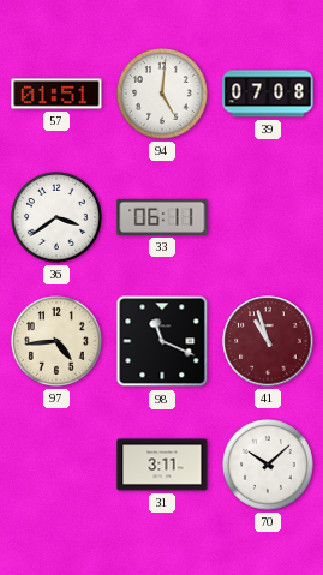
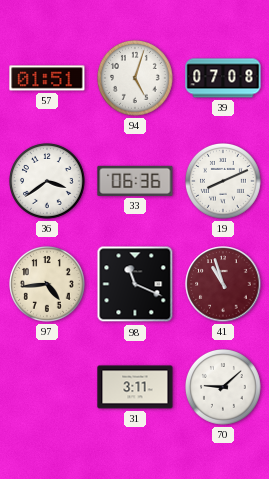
94: 5:01 -> 5:03 (136, 79)
33: 06:11 -> 06:36 (135, 181)
19: none -> 8:11 (224, 182)
70: 10:08 -> 9:08 (224, 388)
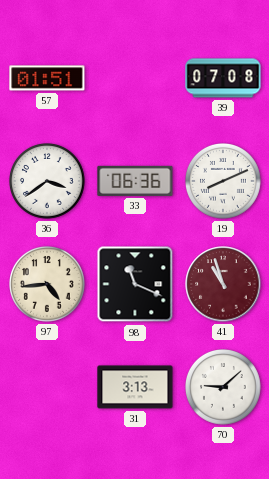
94: 5:03 -> none (136, 79)
31: 3:11 -> 3:13 (135, 387)
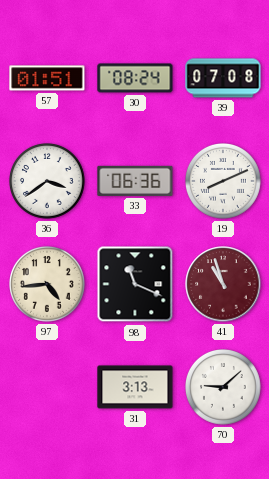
30: none -> 08:24 (135, 78)
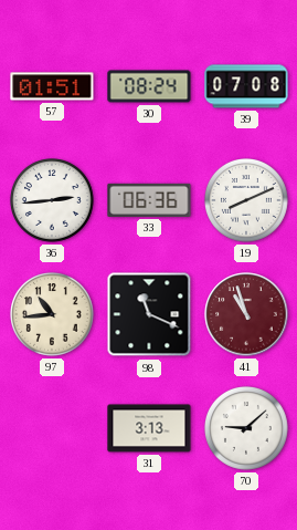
36: 3:39 -> 2:44 (53, 201)
97: 4:44 -> 10:44 (53, 315)
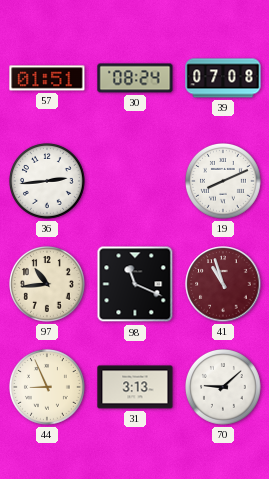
33: 06:36 -> none (149, 200)
44: none -> 8:56 (48, 388)
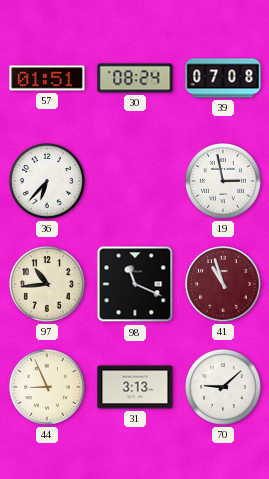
36: 2:44 -> 6:37 (48, 182)
19: 8:11 -> 2:58 (224, 182)
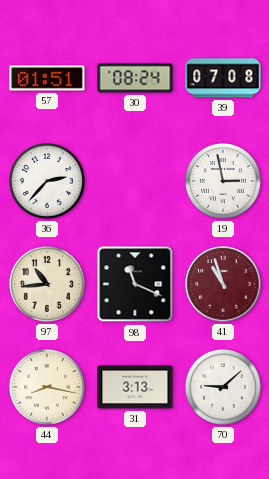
36: 6:37 -> 2:37 (48, 182)
44: 8:56 -> 8:17 (48, 388)
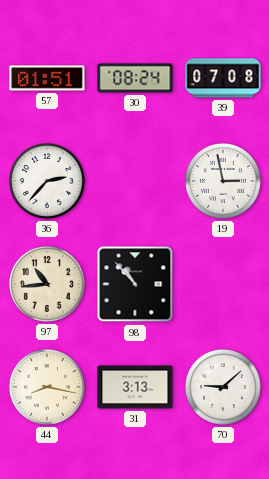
98: 11:19 -> 10:53 (135, 284)
41: 10:57 -> none (223, 284)
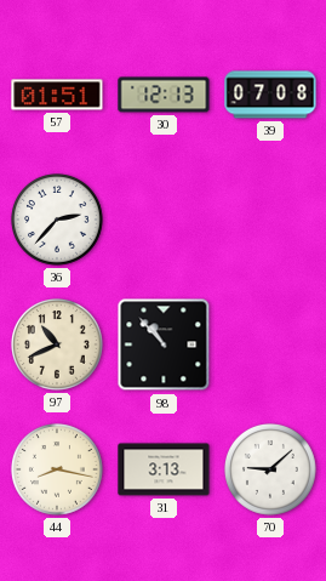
30: 08:24 -> 12:13 (164, 95)
19: 2:58 -> none (224, 182)
97: 10:44 -> 10:41 (58, 346)
